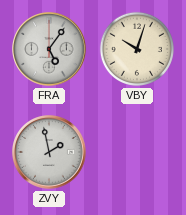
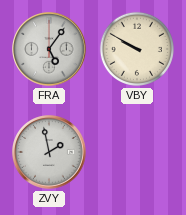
VBY: 10:03 -> 9:50 (137, 49)
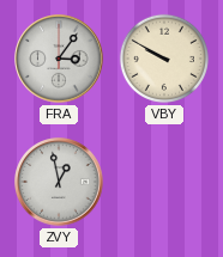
FRA: 5:06 -> 3:06 (59, 59)
ZVY: 1:58 -> 12:58 (59, 182)
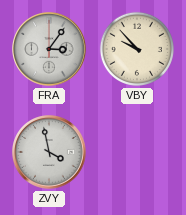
VBY: 9:50 -> 9:53 (137, 49)
ZVY: 12:58 -> 3:58 (49, 152)
